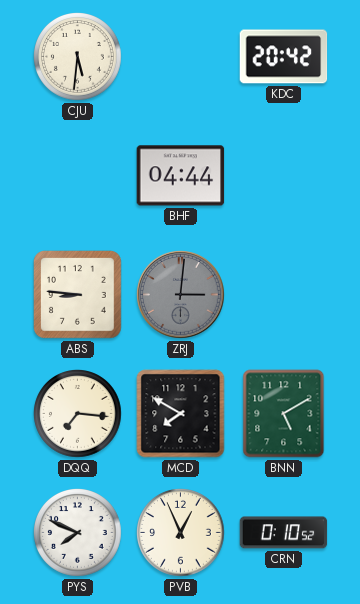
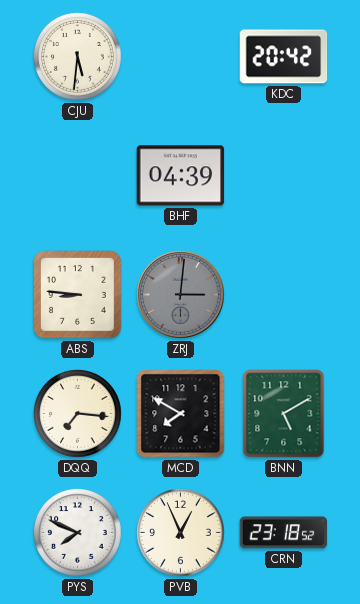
BHF: 04:44 -> 04:39 (181, 176)
CRN: 0:10 -> 23:18 (284, 533)
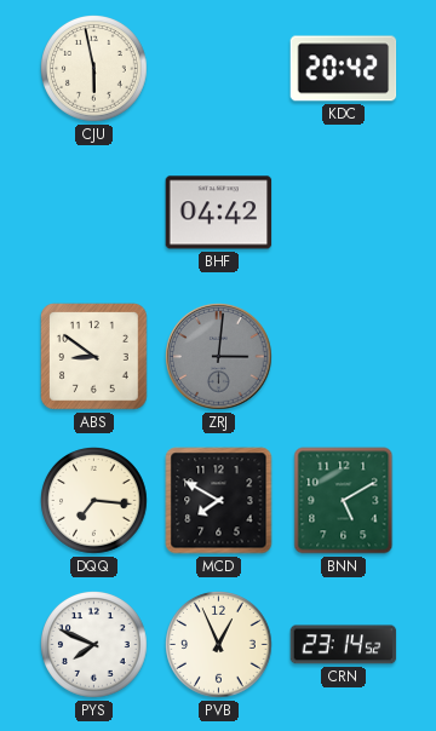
CJU: 5:31 -> 5:58 (94, 69)
BHF: 04:39 -> 04:42 (219, 213)
ABS: 8:46 -> 8:51 (94, 357)
CRN: 23:18 -> 23:14 (344, 645)
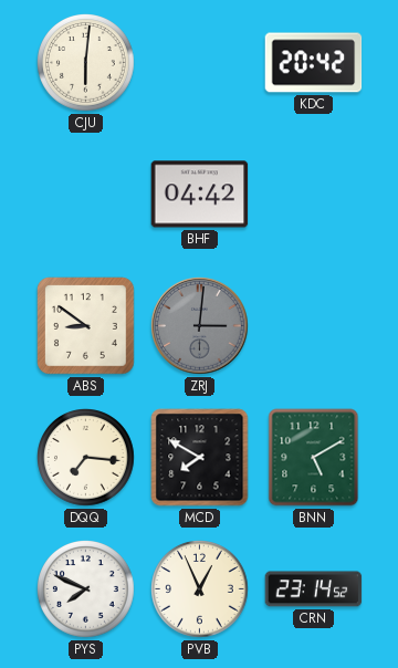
CJU: 5:58 -> 6:01 (86, 63)
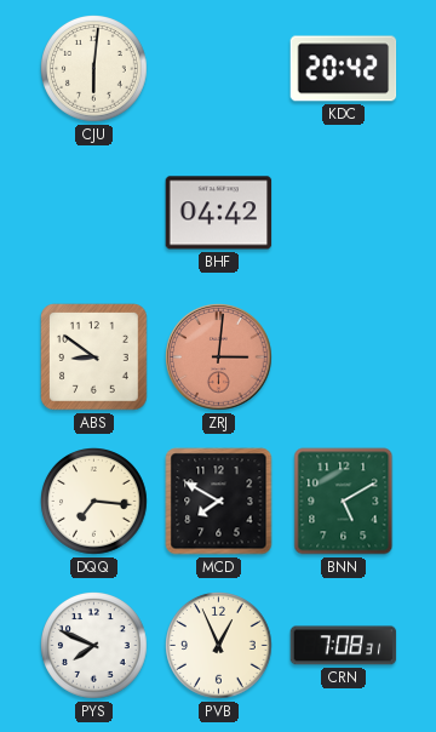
ZRJ dial: grey -> salmon (219, 358)
CRN: 23:14 -> 7:08 (344, 646)
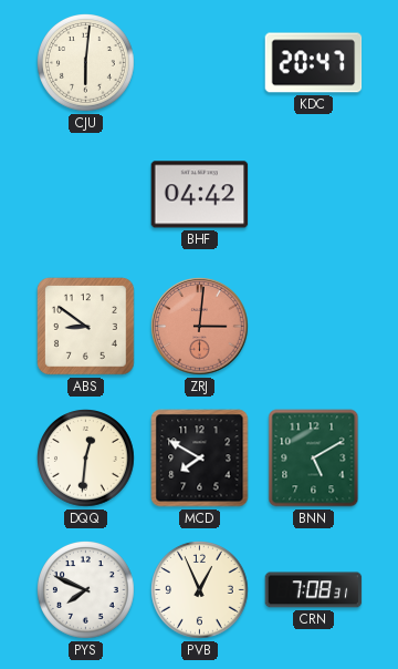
KDC: 20:42 -> 20:47 (314, 63)
DQQ: 7:16 -> 12:31 (86, 459)
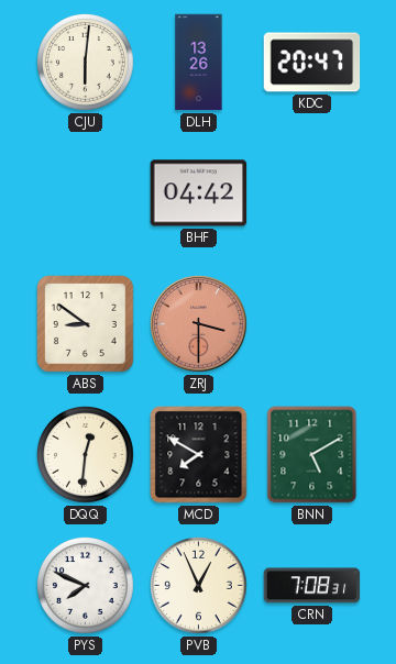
DLH: none -> 13:26 (199, 63)
ZRJ: 3:01 -> 3:30 (199, 324)
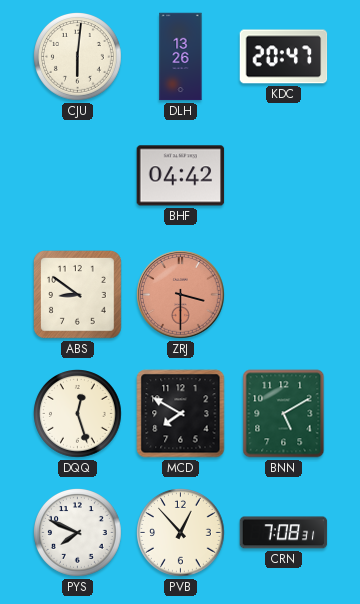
DQQ: 12:31 -> 12:27 (78, 414)
PVB: 12:56 -> 12:53 (181, 533)
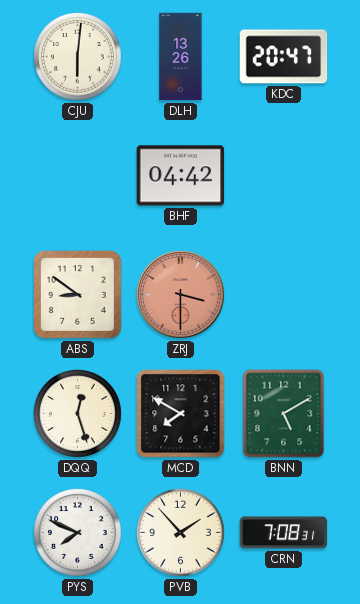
PVB: 12:53 -> 1:53 (181, 533)
